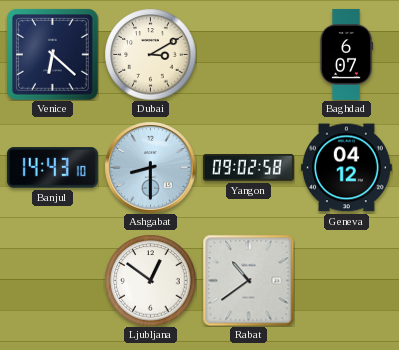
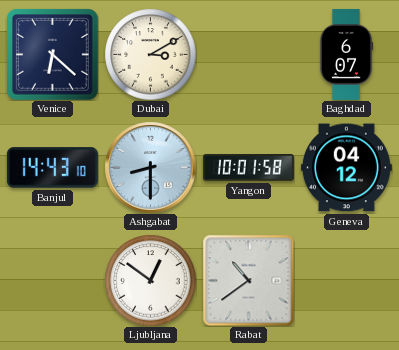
Yangon: 09:02 -> 10:01 (248, 168)
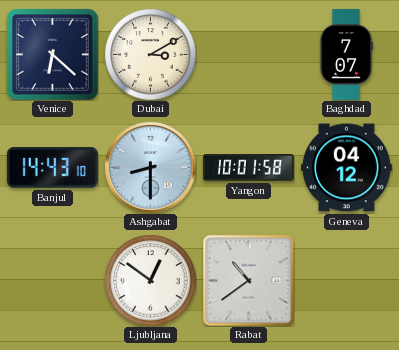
Baghdad: 6:07 -> 7:07 (346, 54)
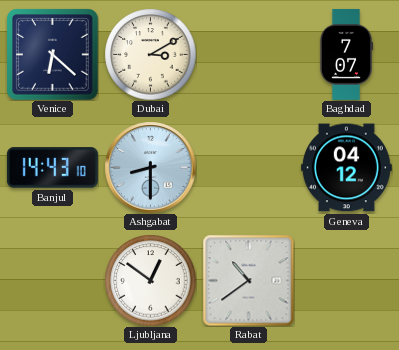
Yangon: 10:01 -> none (248, 168)
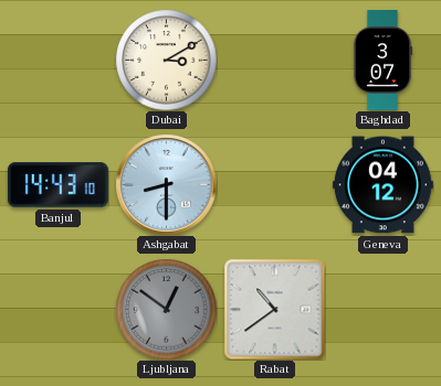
Venice: 6:22 -> none (52, 54)
Baghdad: 7:07 -> 3:07 (382, 60)
Ljubljana dial: white -> grey (166, 309)
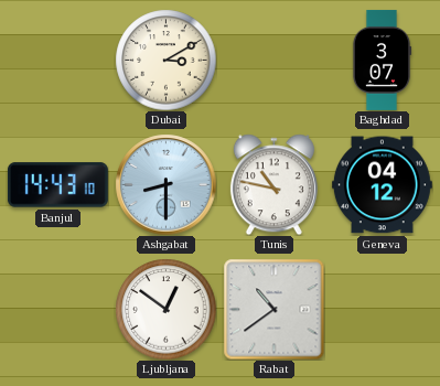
Tunis: none -> 10:47 (273, 184)
Ljubljana dial: grey -> white (165, 309)
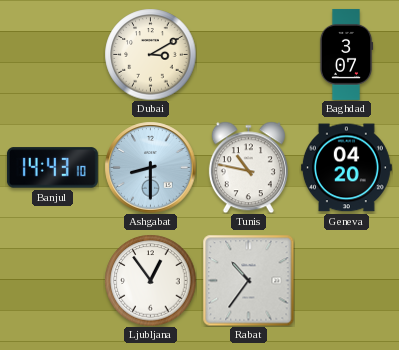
Geneva: 04:12 -> 04:20 (346, 168)
Ljubljana: 12:51 -> 12:54 (150, 280)
Rabat: 10:39 -> 10:36 (248, 280)
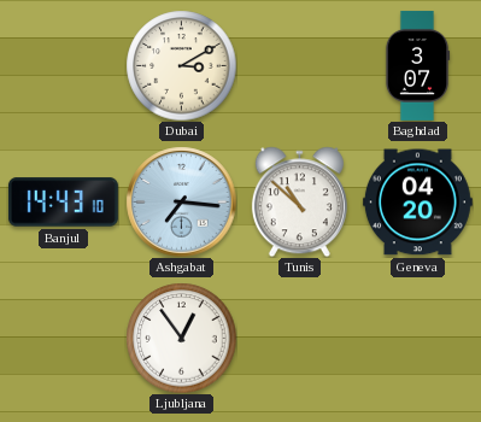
Ashgabat: 8:30 -> 7:16 (181, 201)
Tunis: 10:47 -> 10:52 (299, 201)
Rabat: 10:36 -> none (248, 280)
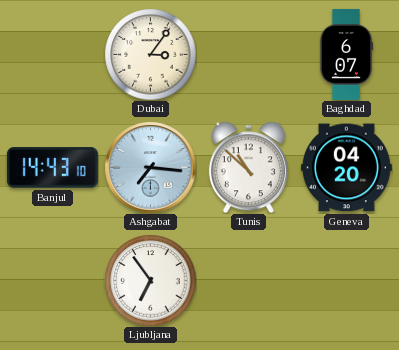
Dubai: 3:10 -> 3:06 (150, 54)
Baghdad: 3:07 -> 6:07 (346, 54)
Ljubljana: 12:54 -> 6:54 (150, 280)
